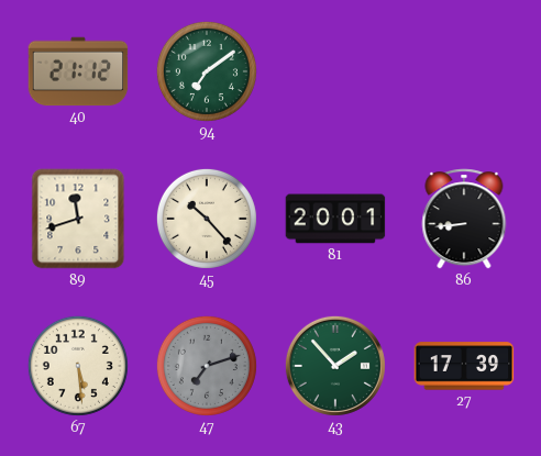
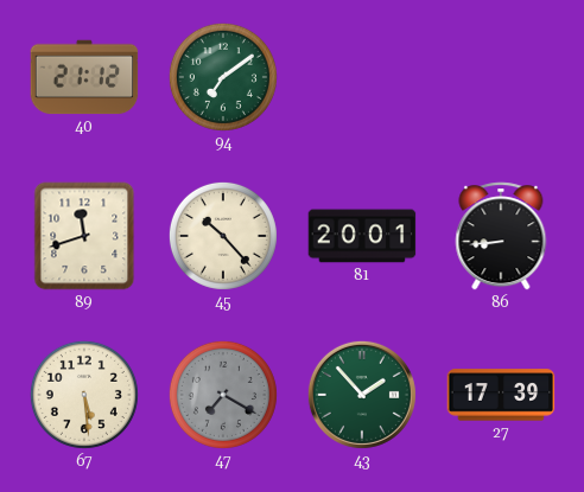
47: 7:12 -> 7:20 (223, 395)
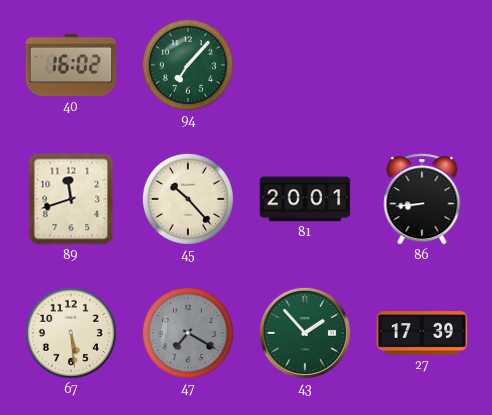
40: 21:12 -> 16:02 (71, 65)
94: 7:09 -> 7:07 (188, 65)
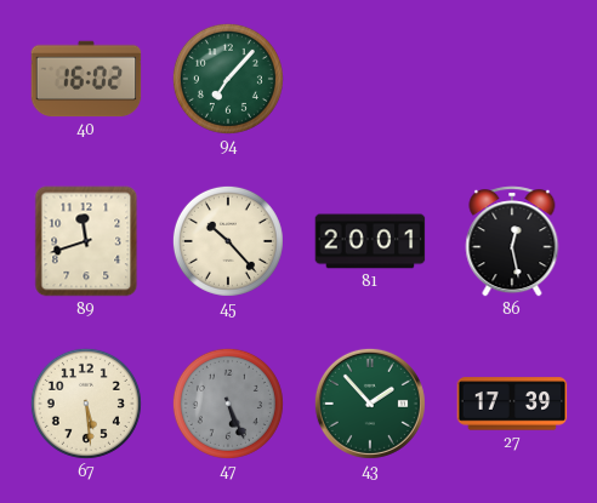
86: 8:44 -> 12:28 (512, 241)
47: 7:20 -> 5:26 (228, 404)
